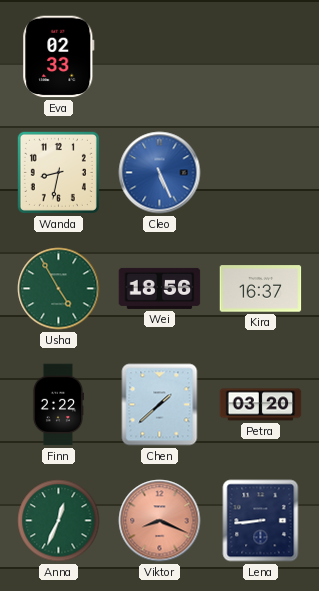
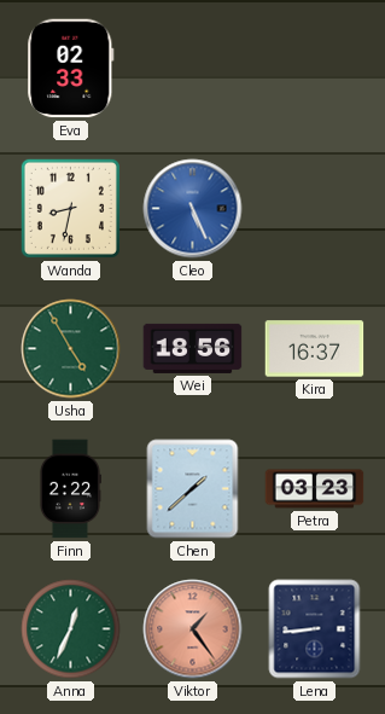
Petra: 03:20 -> 03:23 (315, 489)
Viktor: 8:19 -> 1:24 (193, 629)
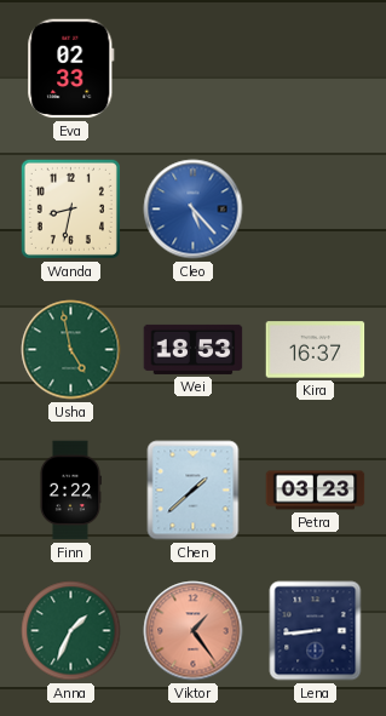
Cleo: 5:26 -> 5:23 (194, 210)
Usha: 4:55 -> 4:58 (71, 350)
Wei: 18:56 -> 18:53 (194, 349)
Anna: 12:34 -> 1:34 (71, 631)
